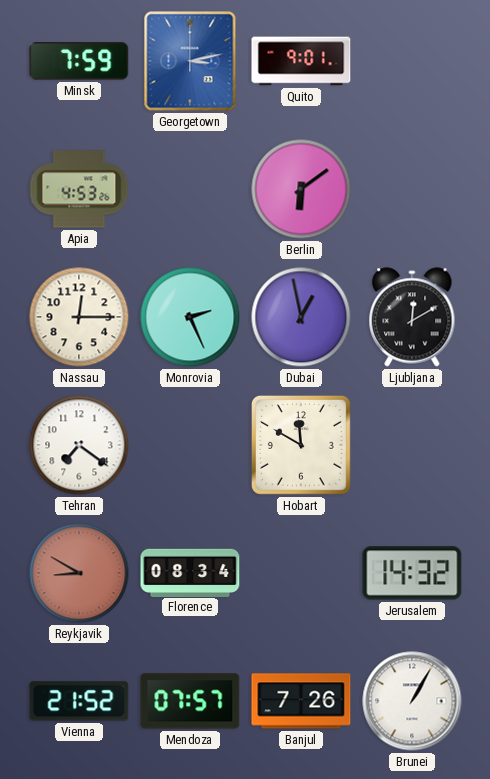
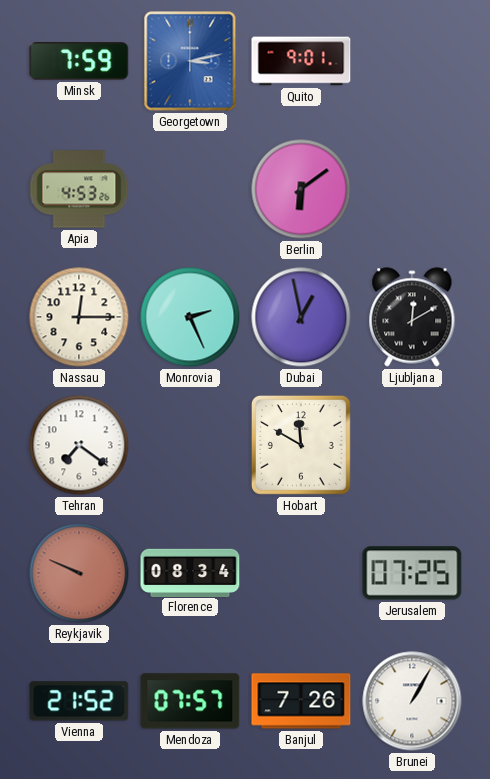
Reykjavik: 8:50 -> 9:49 (79, 573)
Jerusalem: 14:32 -> 07:25 (412, 573)
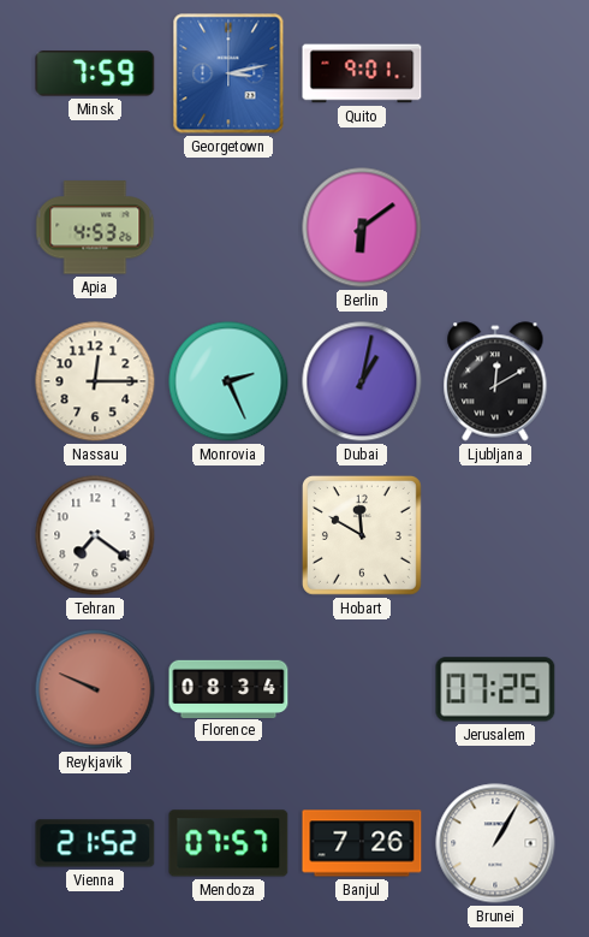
Dubai: 12:58 -> 1:02 (362, 381)
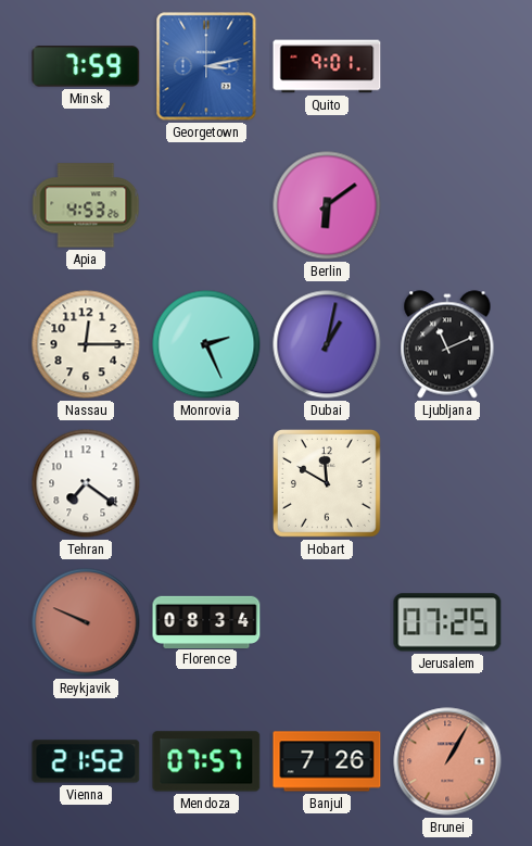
Ljubljana: 12:10 -> 11:11 (447, 344)
Brunei dial: white -> salmon (447, 761)
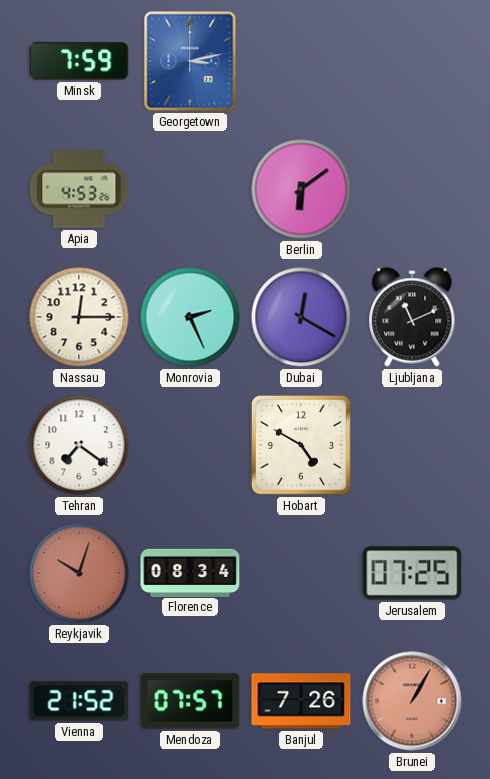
Quito: 9:01 -> none (327, 66)
Dubai: 1:02 -> 12:20 (301, 317)
Hobart: 11:50 -> 4:50 (301, 445)
Reykjavik: 9:49 -> 10:03 (79, 573)
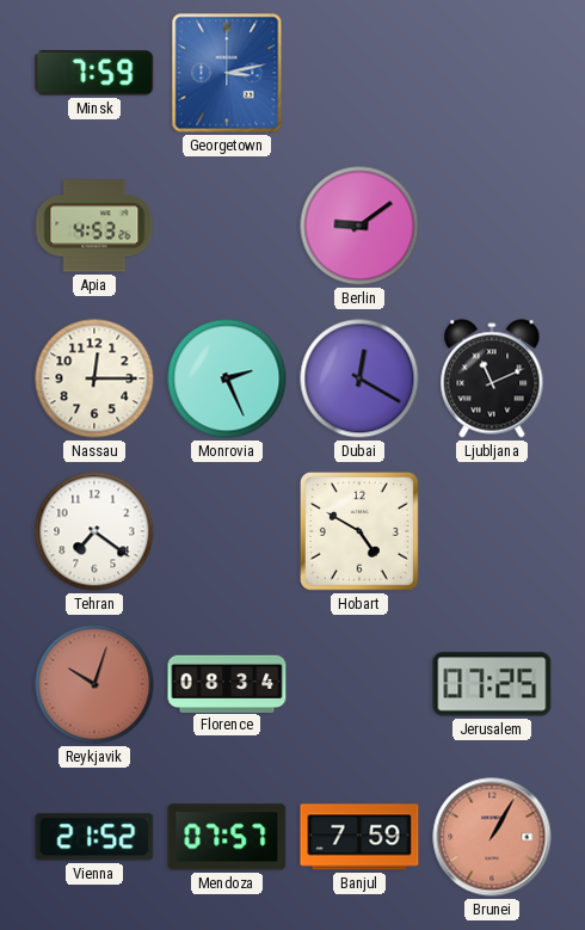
Berlin: 6:09 -> 9:09 (359, 226)
Banjul: 7:26 -> 7:59 (359, 837)
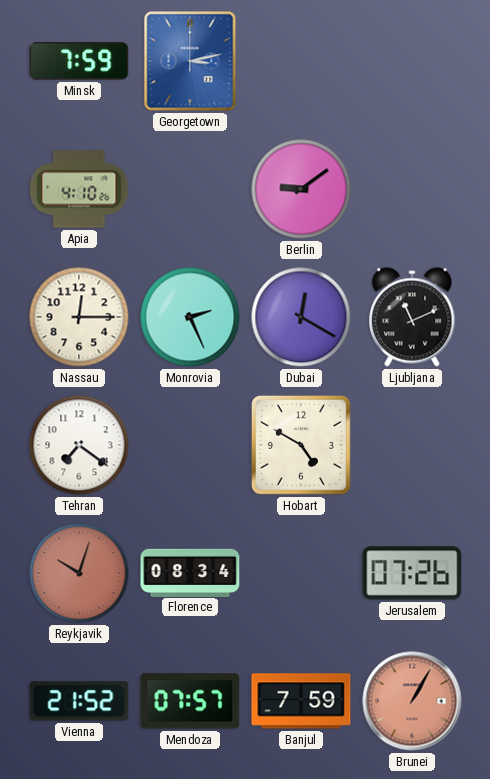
Apia: 4:53 -> 4:10 (79, 189)
Jerusalem: 07:25 -> 07:26 (412, 573)
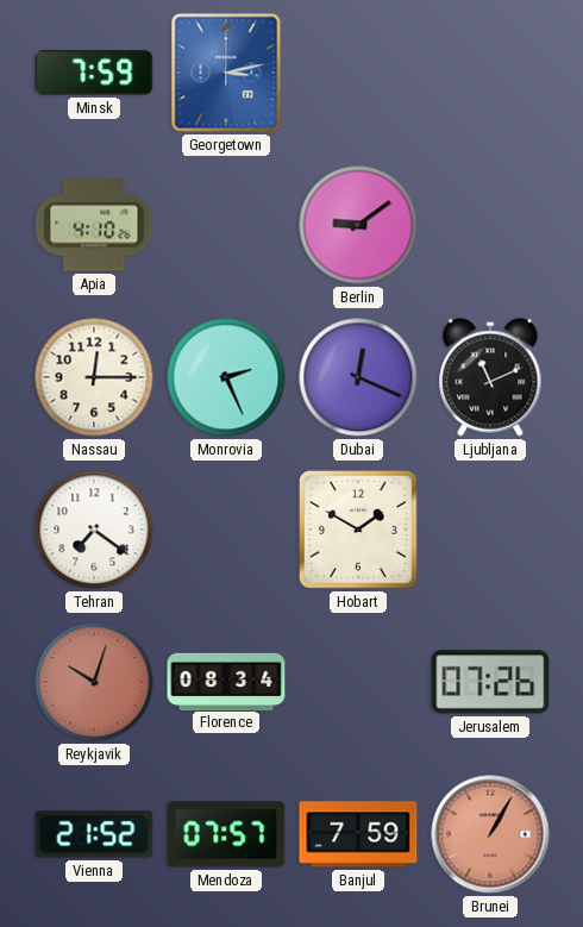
Dubai: 12:20 -> 12:19 (358, 377)
Hobart: 4:50 -> 1:50 (358, 530)
